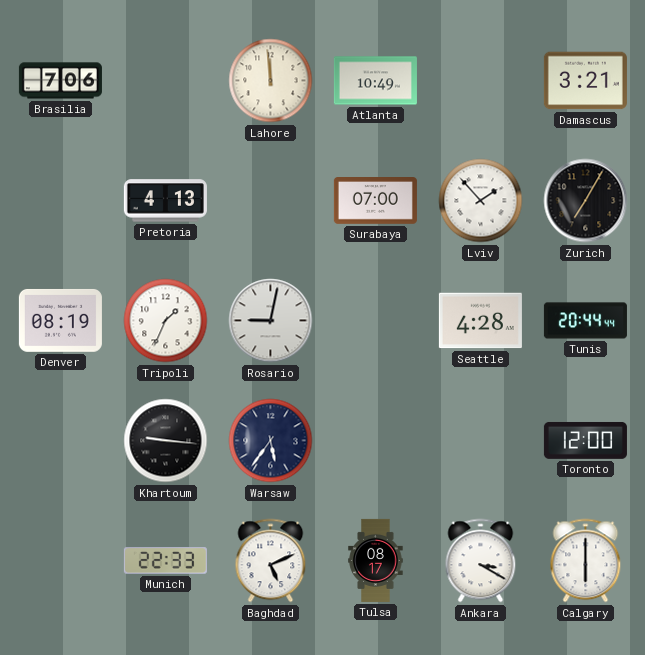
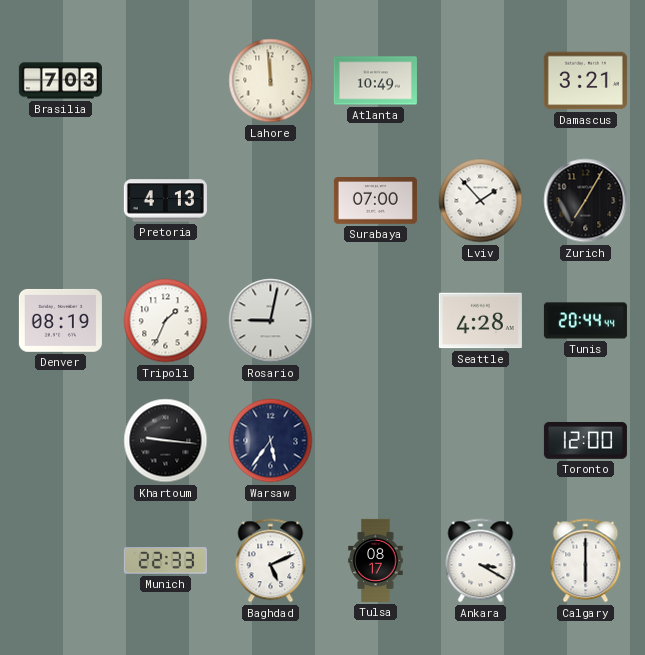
Brasilia: 7:06 -> 7:03 (60, 81)
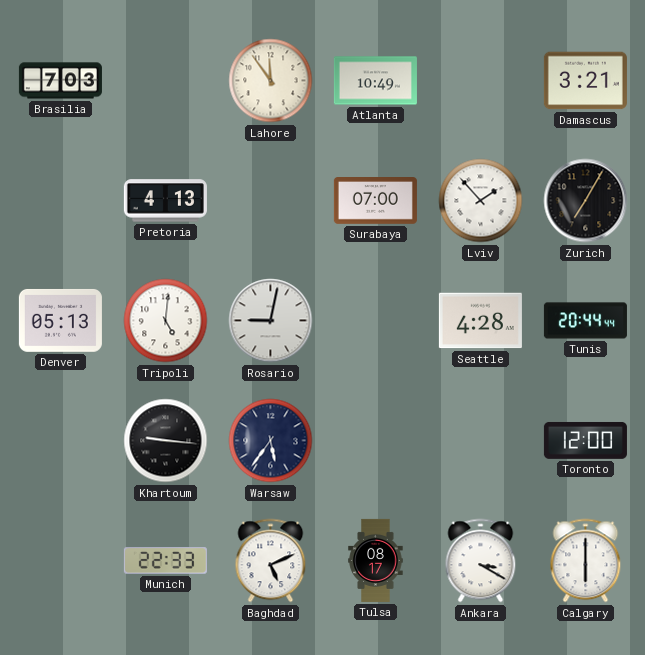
Lahore: 11:59 -> 11:54 (271, 81)
Denver: 08:19 -> 05:13 (60, 320)
Tripoli: 1:34 -> 5:01 (166, 321)
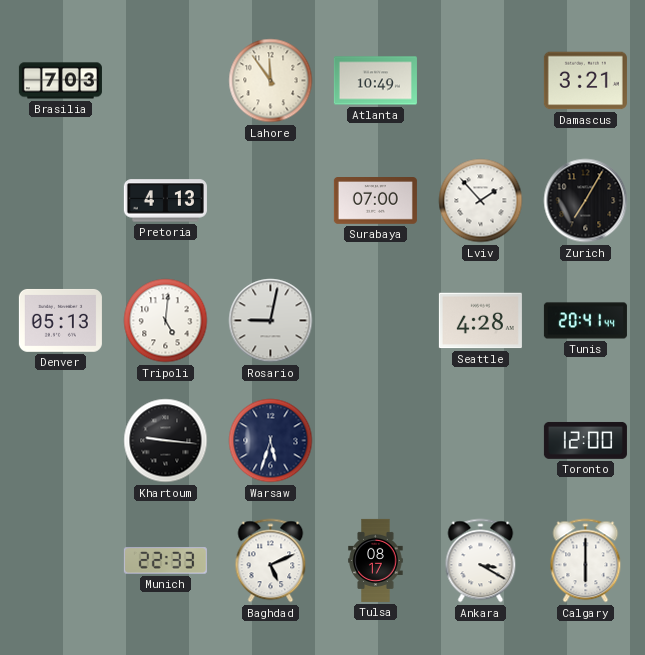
Tunis: 20:44 -> 20:41 (585, 321)
Warsaw: 5:36 -> 5:33 (271, 441)
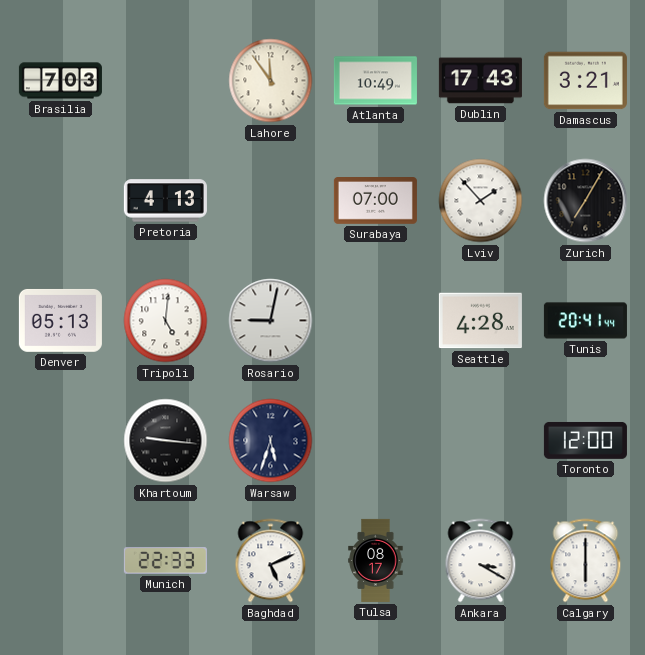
Dublin: none -> 17:43 (480, 81)
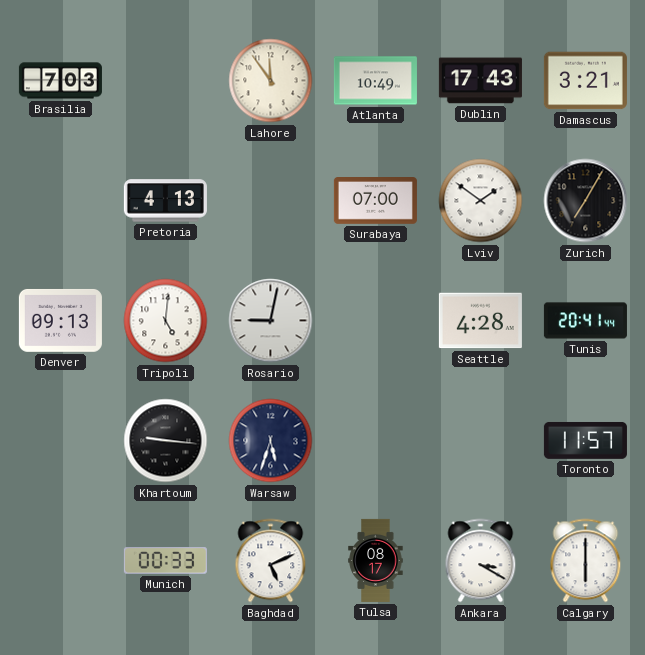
Lviv: 1:53 -> 1:51 (481, 201)
Denver: 05:13 -> 09:13 (60, 320)
Toronto: 12:00 -> 11:57 (585, 440)
Munich: 22:33 -> 00:33 (165, 561)
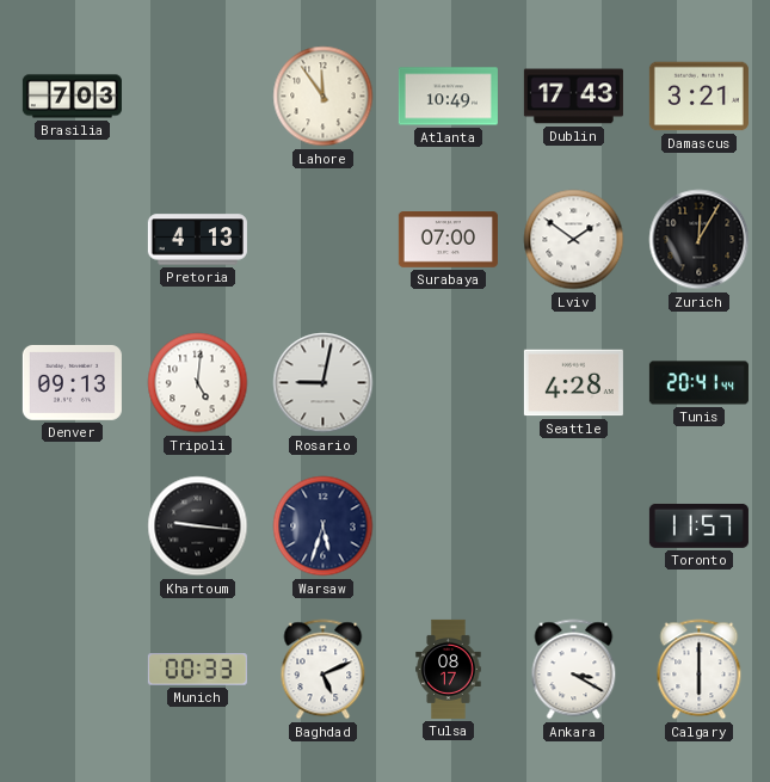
Zurich: 7:05 -> 12:05 (700, 240)
